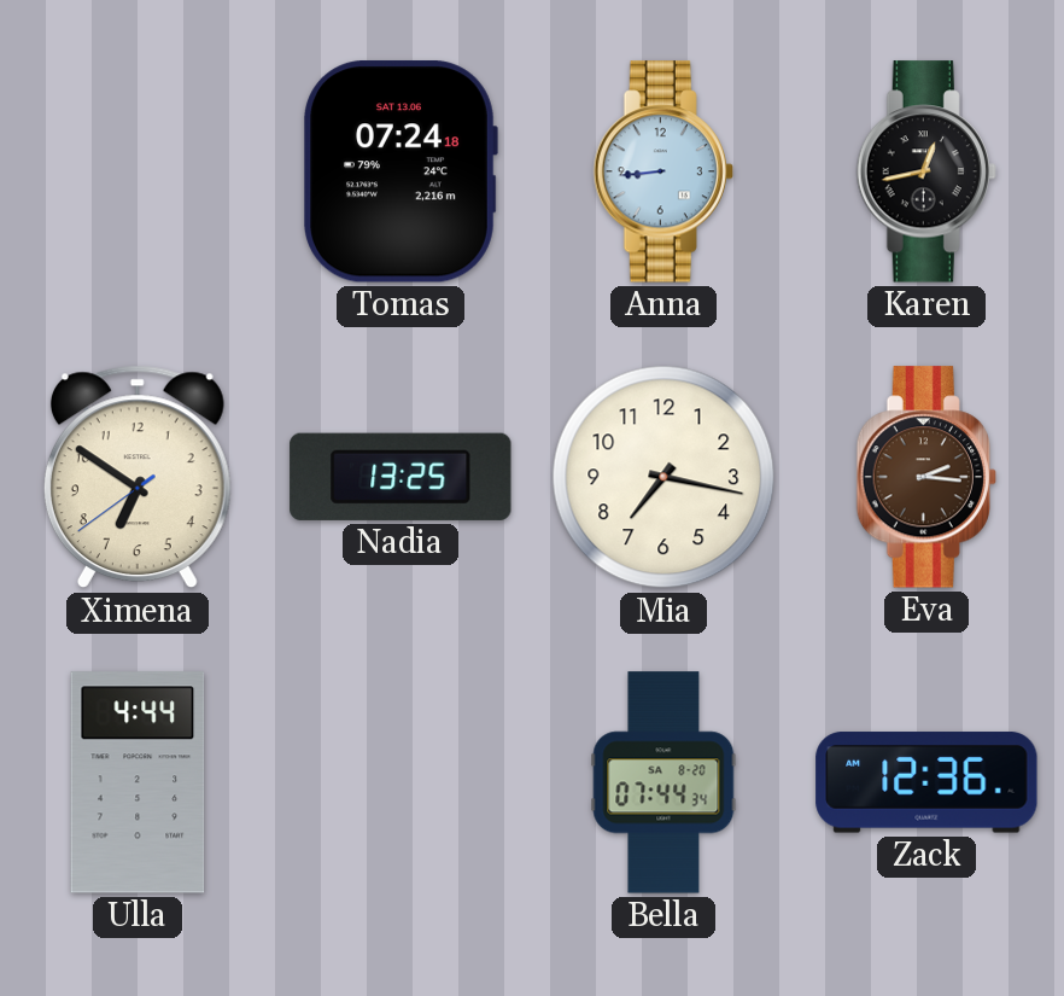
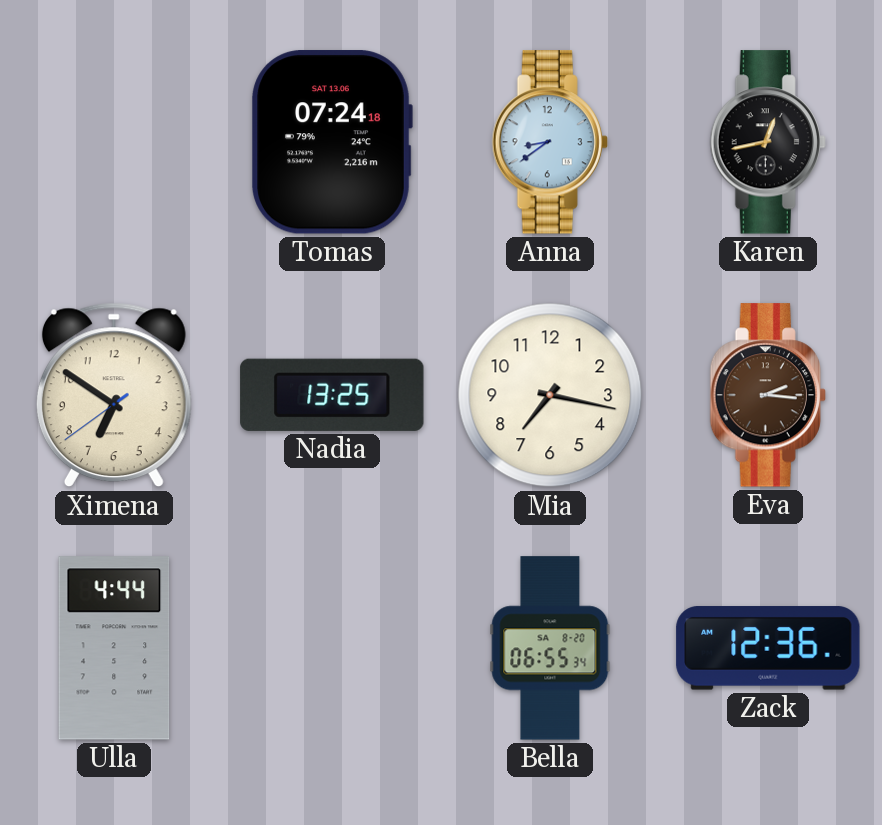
Anna: 8:44 -> 8:39 (550, 142)
Bella: 07:44 -> 06:55 (550, 648)
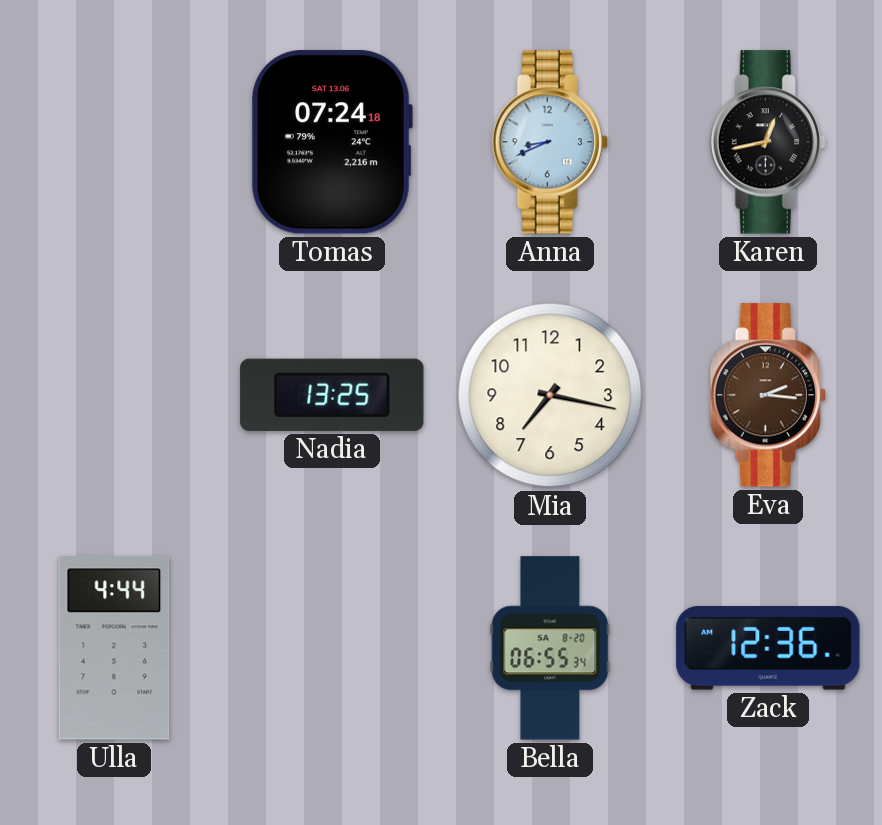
Anna: 8:39 -> 8:41 (550, 142)
Ximena: 6:50 -> none (114, 395)
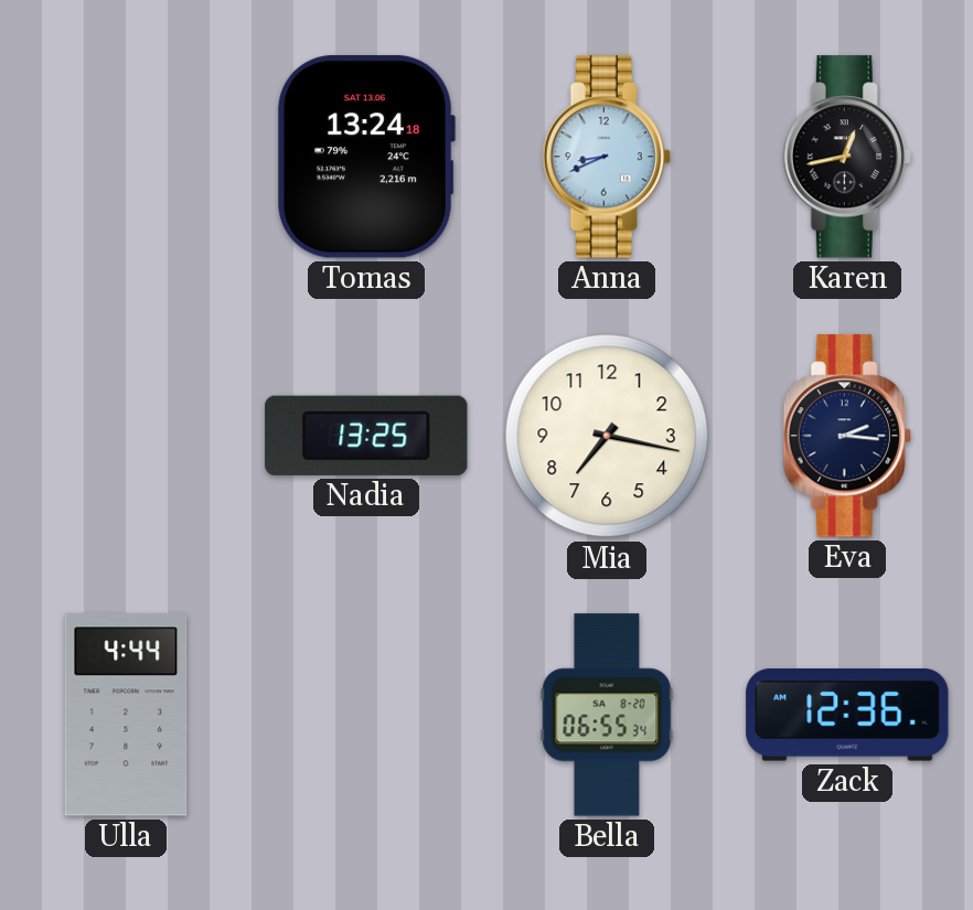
Tomas: 07:24 -> 13:24 (366, 157)
Eva dial: brown -> navy (847, 436)
